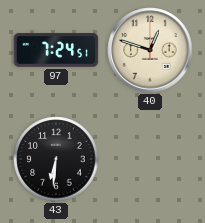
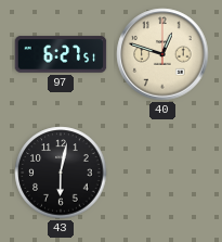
97: 7:24 -> 6:27 (61, 54)
43: 6:31 -> 6:02 (61, 173)
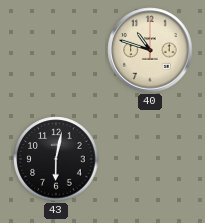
97: 6:27 -> none (61, 54)
40: 12:48 -> 10:48 (150, 50)
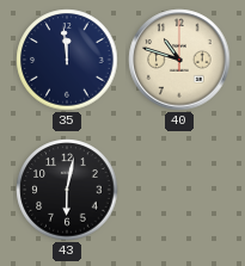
35: none -> 11:59 (67, 60)
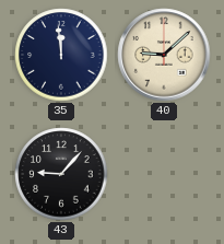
40: 10:48 -> 9:08 (164, 55)
43: 6:02 -> 9:07 (61, 174)
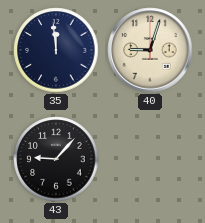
40: 9:08 -> 9:03 (150, 50)
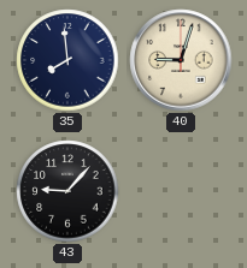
35: 11:59 -> 7:59 (67, 60)
